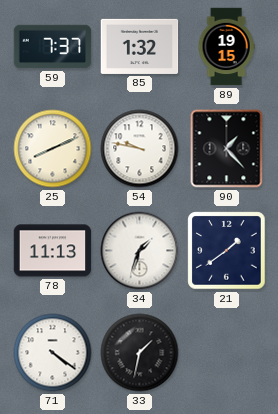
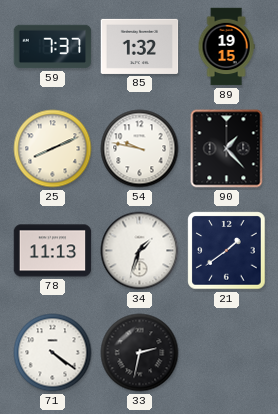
33: 1:32 -> 2:32 (140, 353)
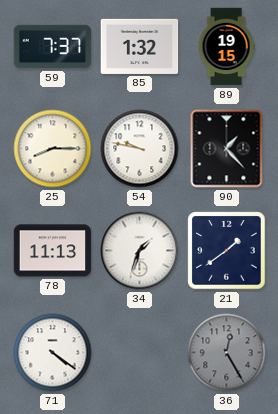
25: 8:11 -> 8:15 (53, 149)
33: 2:32 -> none (140, 353)
36: none -> 12:25 (227, 353)
